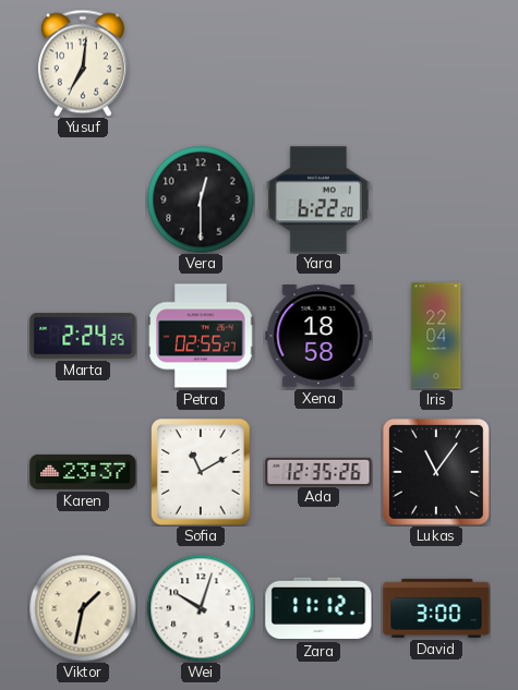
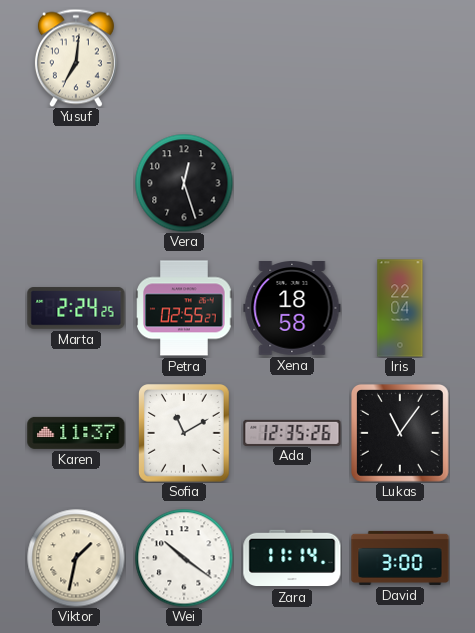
Vera: 12:30 -> 12:27 (184, 183)
Yara: 6:22 -> none (318, 199)
Karen: 23:37 -> 11:37 (76, 433)
Wei: 10:03 -> 10:21 (184, 558)
Zara: 11:12 -> 11:14 (292, 558)
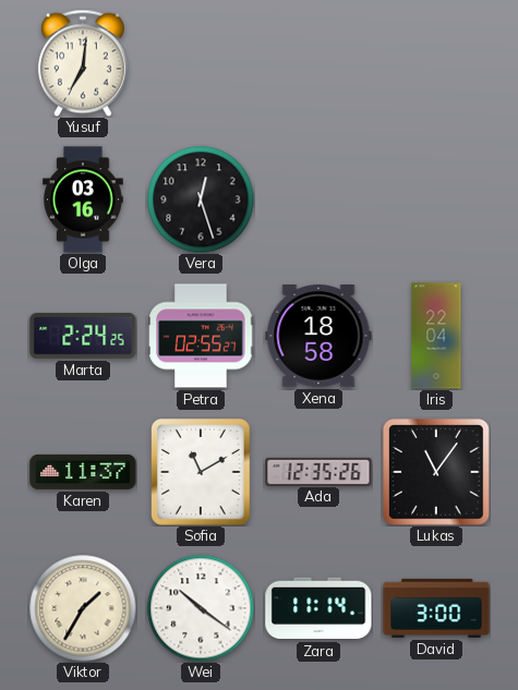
Olga: none -> 03:16 (83, 199)
Viktor: 1:32 -> 1:35 (83, 608)
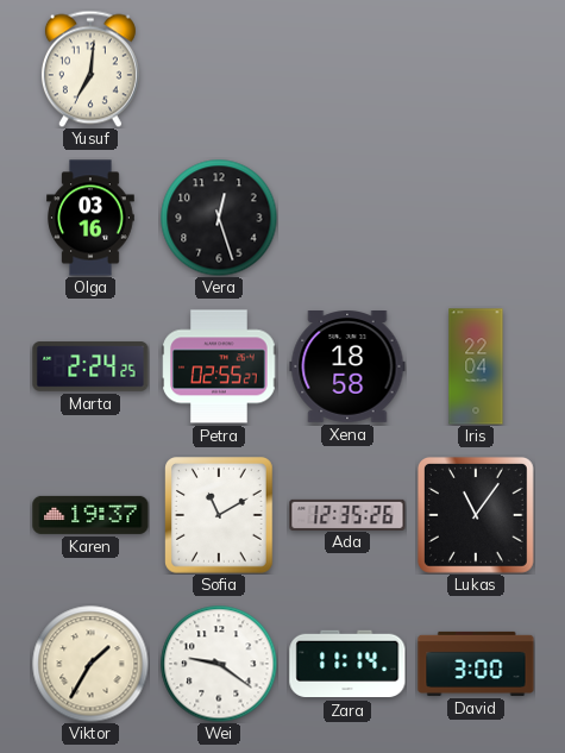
Karen: 11:37 -> 19:37 (90, 515)
Wei: 10:21 -> 9:21 (219, 664)
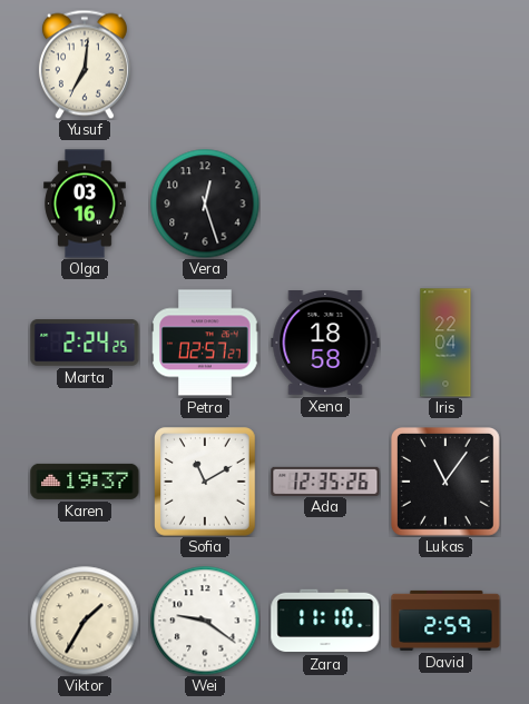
Petra: 02:55 -> 02:57 (205, 343)
Zara: 11:14 -> 11:10 (325, 621)
David: 3:00 -> 2:59 (445, 621)
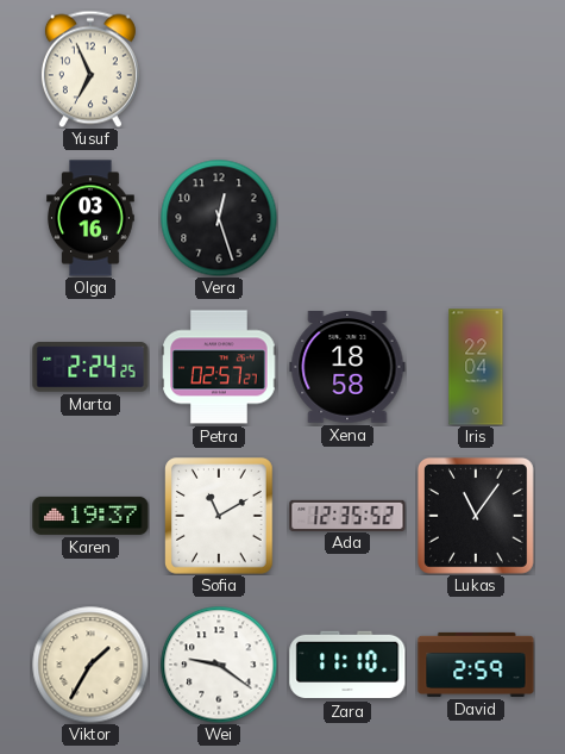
Yusuf: 7:01 -> 6:56 (90, 69)
Ada: 12:35:26 -> 12:35:52 (347, 515)
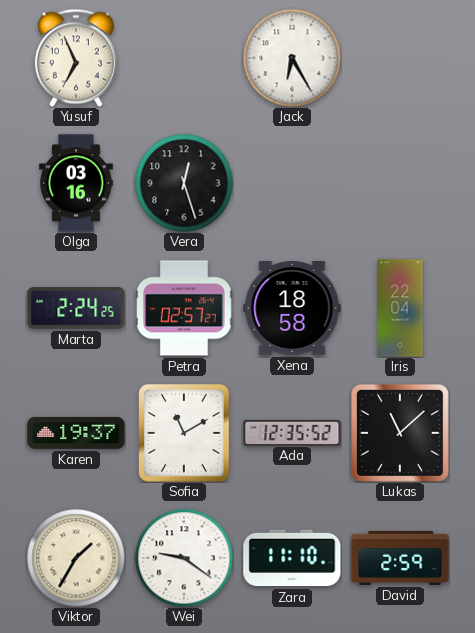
Jack: none -> 6:25 (292, 58)
Lukas: 11:06 -> 11:08 (400, 433)
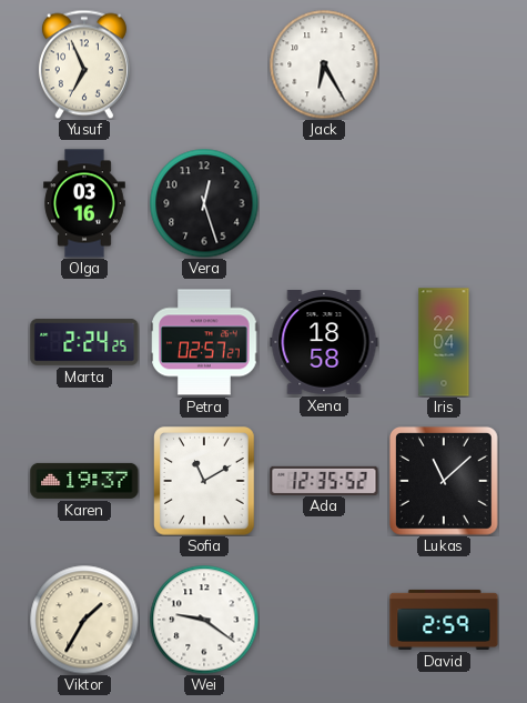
Zara: 11:10 -> none (292, 558)
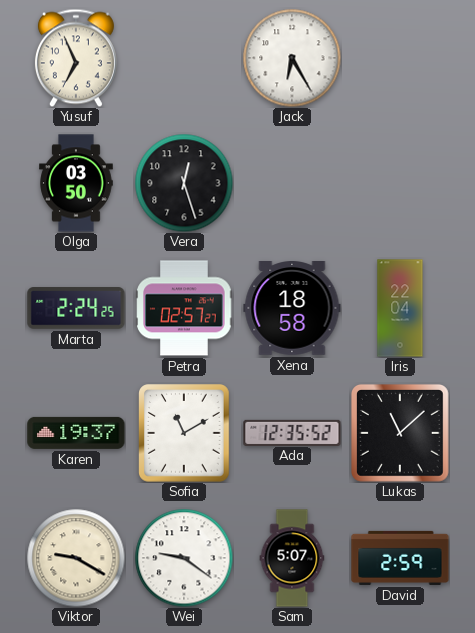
Olga: 03:16 -> 03:50 (76, 183)
Viktor: 1:35 -> 9:20 (76, 558)
Sam: none -> 5:07 (292, 558)
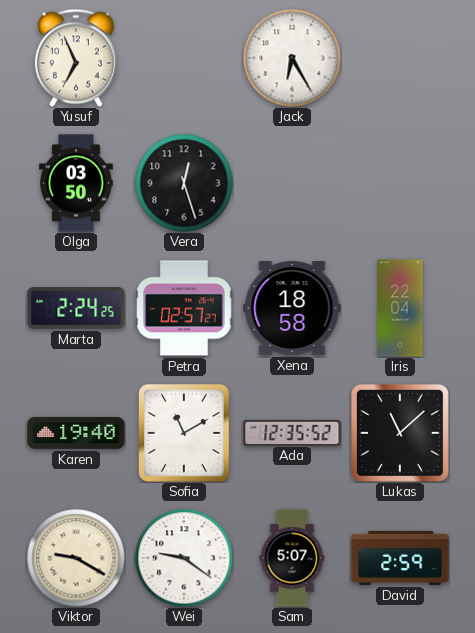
Karen: 19:37 -> 19:40 (76, 433)
